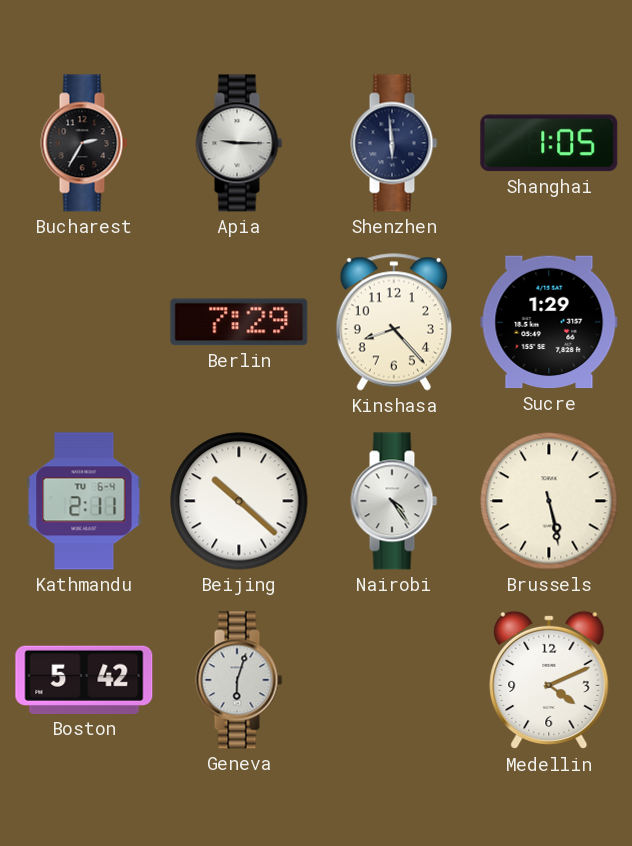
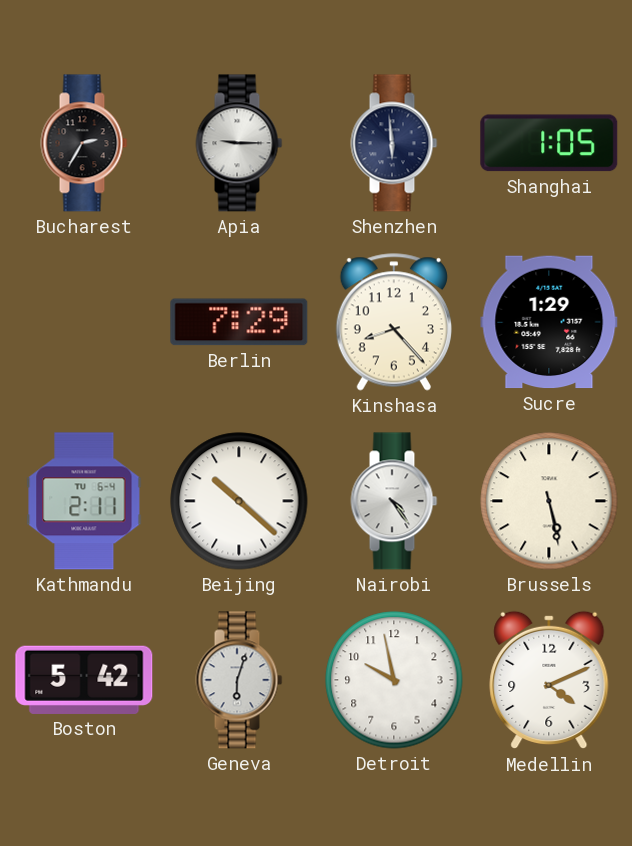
Detroit: none -> 9:58 (394, 680)
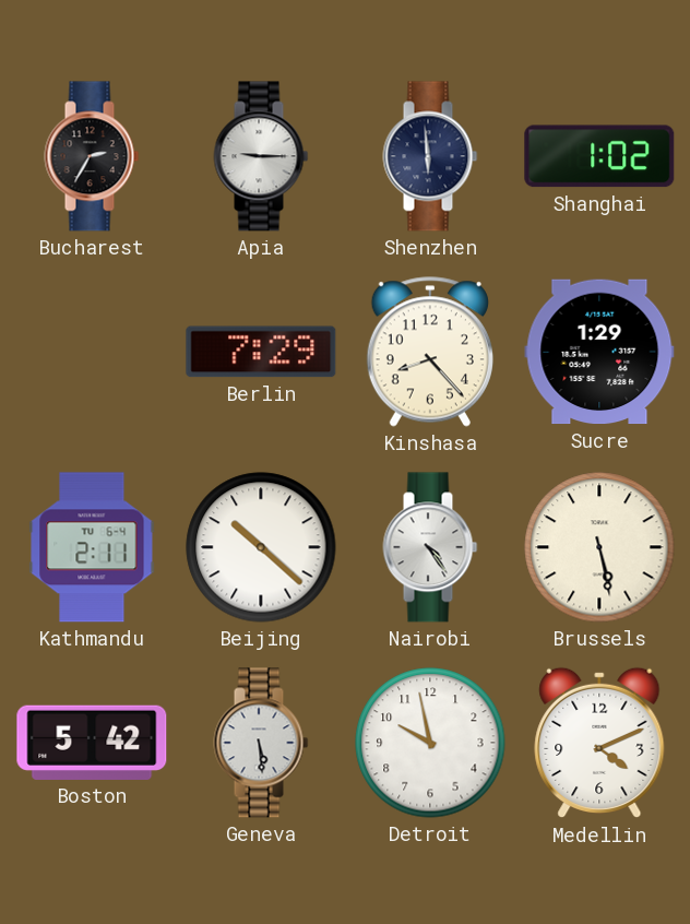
Shanghai: 1:05 -> 1:02 (599, 156)
Geneva: 6:03 -> 5:29 (261, 743)
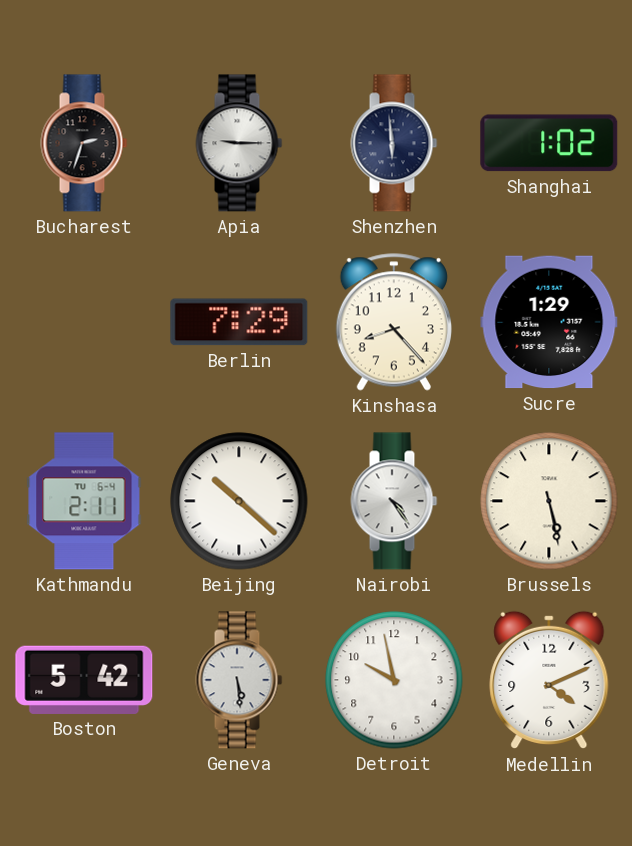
Bucharest: 2:35 -> 2:33 (84, 143)
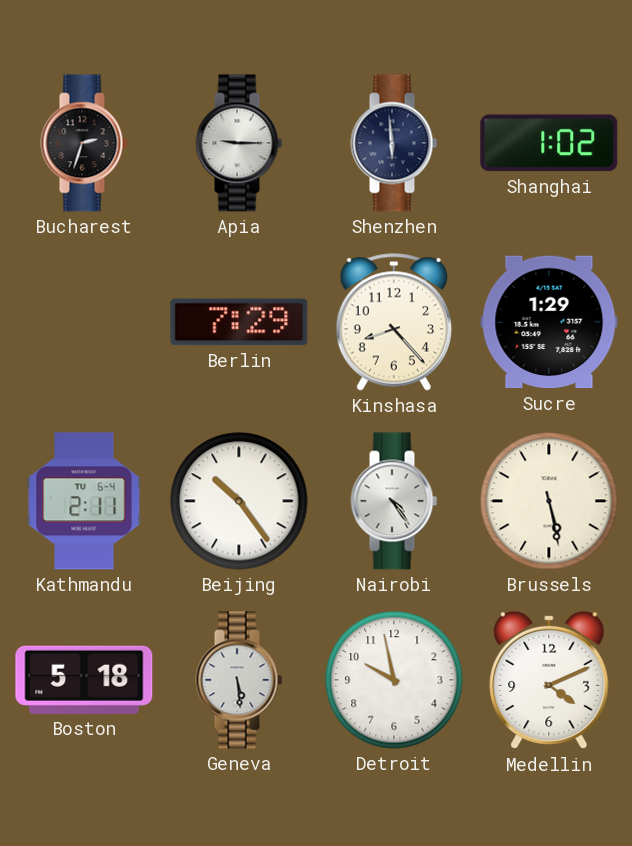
Beijing: 10:22 -> 10:24 (239, 501)
Boston: 5:42 -> 5:18 (84, 680)
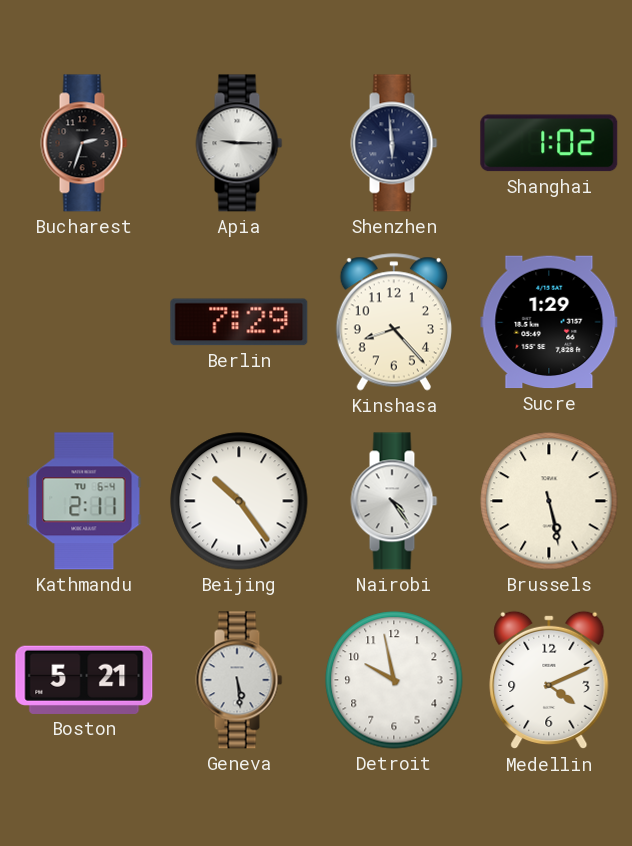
Boston: 5:18 -> 5:21 (84, 680)
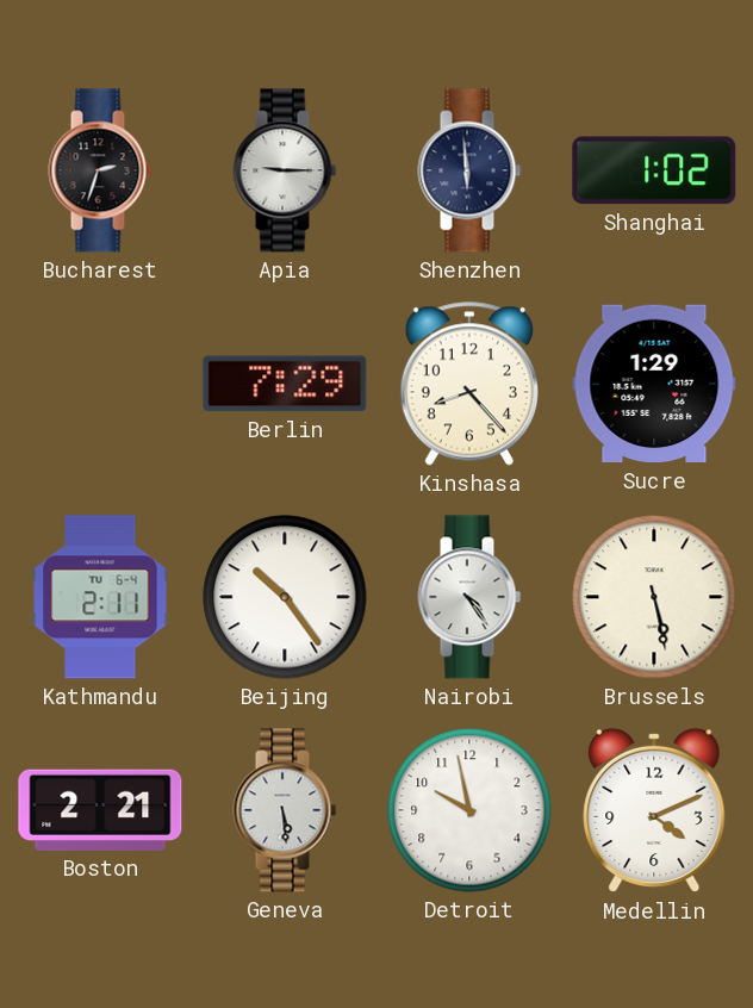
Boston: 5:21 -> 2:21 (100, 810)
